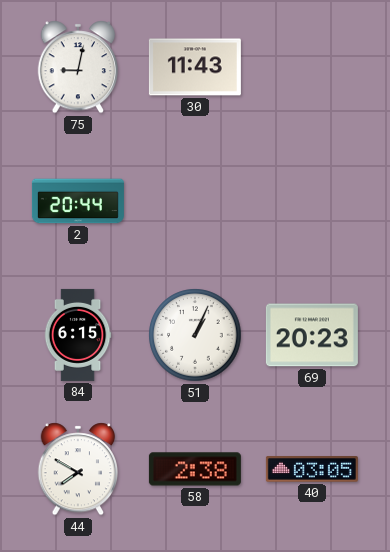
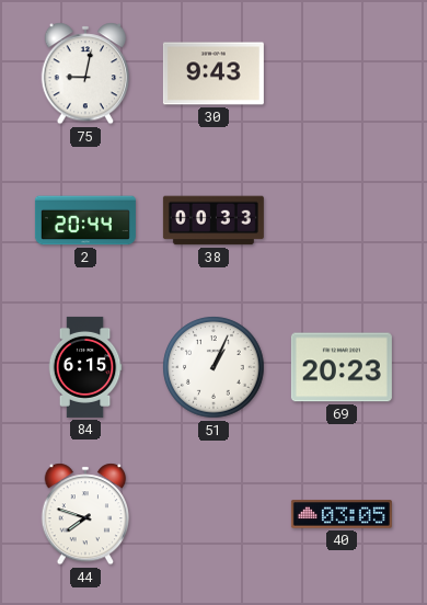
30: 11:43 -> 9:43 (214, 73)
38: none -> 00:33 (214, 220)
44: 7:50 -> 7:48 (85, 514)
58: 2:38 -> none (195, 469)
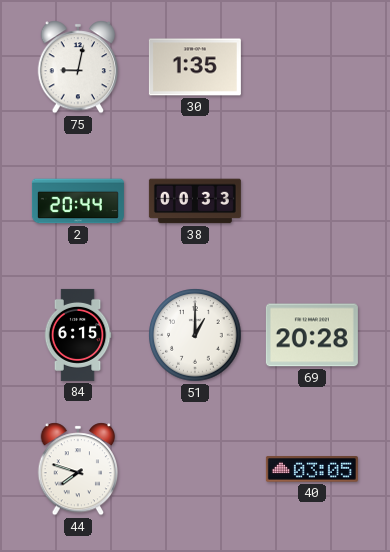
30: 9:43 -> 1:35 (195, 67)
51: 1:04 -> 1:00 (195, 335)
69: 20:23 -> 20:28 (312, 335)
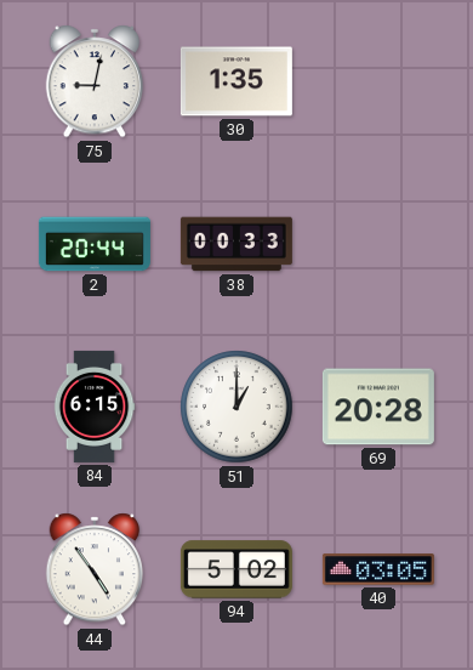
44: 7:48 -> 4:54 (95, 569)
94: none -> 5:02 (236, 569)
